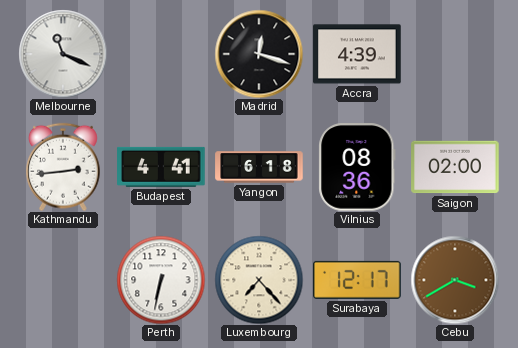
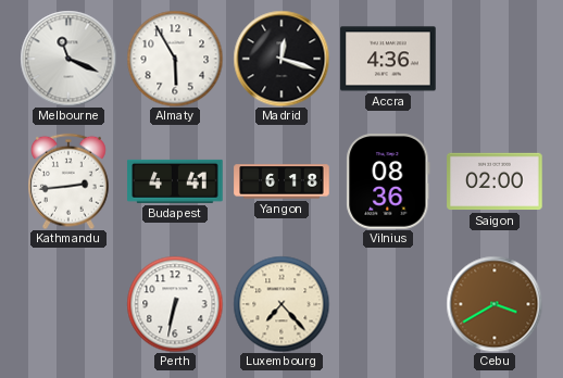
Almaty: none -> 5:55 (175, 59)
Accra: 4:39 -> 4:36 (388, 59)
Surabaya: 12:17 -> none (358, 280)
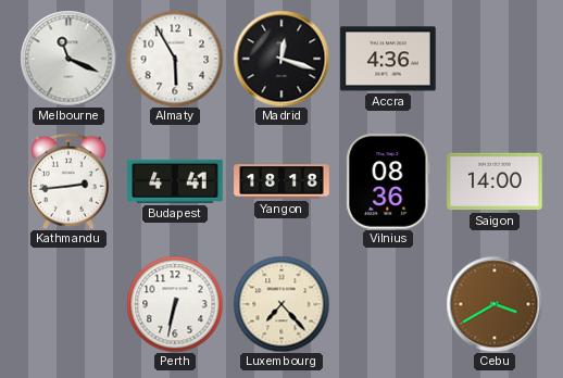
Yangon: 6:18 -> 18:18 (281, 181)
Saigon: 02:00 -> 14:00 (495, 181)
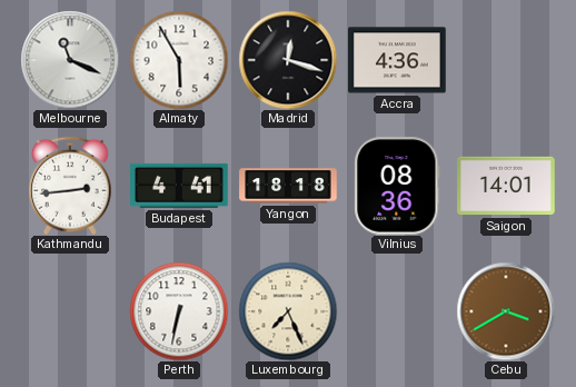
Saigon: 14:00 -> 14:01 (506, 186)
Luxembourg: 7:23 -> 7:26 (288, 311)
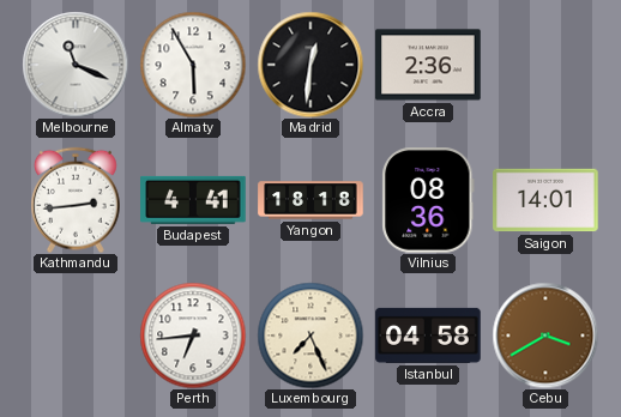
Madrid: 12:18 -> 12:31 (310, 65)
Accra: 4:36 -> 2:36 (428, 65)
Perth: 6:32 -> 6:44 (193, 336)
Istanbul: none -> 04:58 (428, 336)
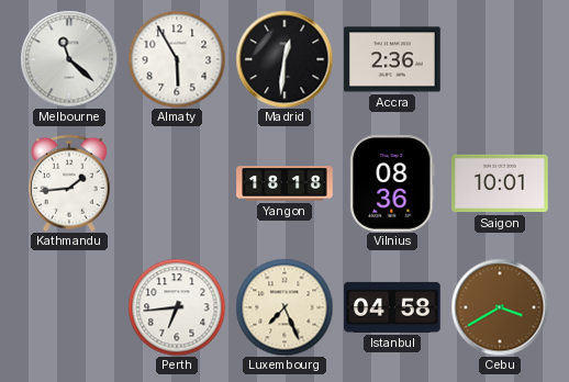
Melbourne: 11:19 -> 11:22 (69, 59)
Kathmandu: 2:44 -> 1:44 (70, 183)
Budapest: 4:41 -> none (193, 200)
Saigon: 14:01 -> 10:01 (500, 183)
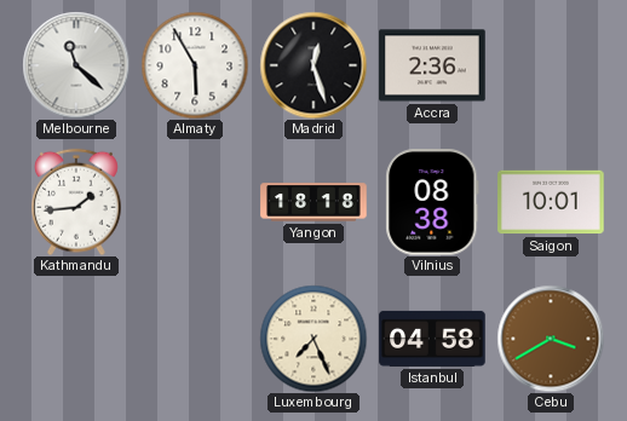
Madrid: 12:31 -> 12:27 (313, 65)
Vilnius: 08:36 -> 08:38 (432, 202)
Perth: 6:44 -> none (177, 307)
